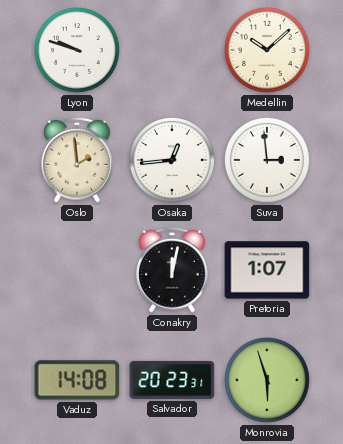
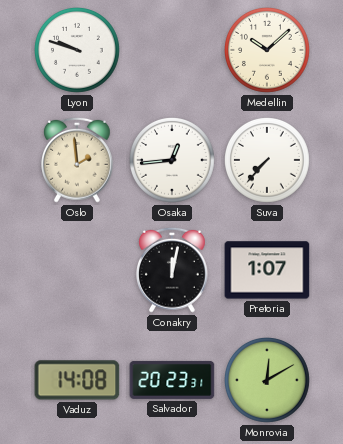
Suva: 2:59 -> 7:37 (268, 161)
Monrovia: 5:57 -> 12:10 (268, 381)
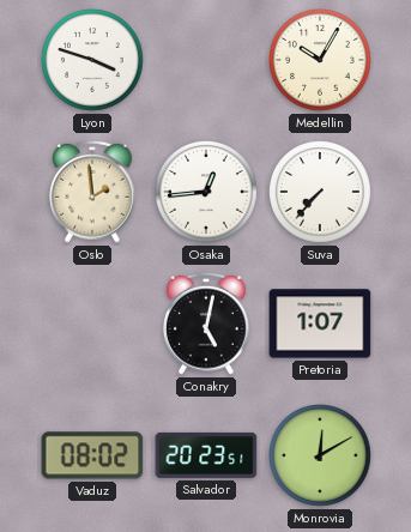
Lyon: 9:48 -> 3:48 (93, 61)
Medellin: 10:08 -> 10:05 (321, 61)
Conakry: 12:02 -> 5:02 (207, 324)
Vaduz: 14:08 -> 08:02 (92, 455)
Salvador: 20:23:31 -> 20:23:51 (206, 455)
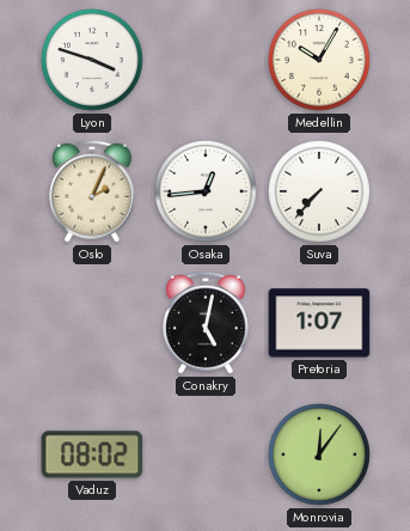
Oslo: 1:59 -> 2:04 (93, 191)
Salvador: 20:23 -> none (206, 455)
Monrovia: 12:10 -> 12:06 (320, 456)
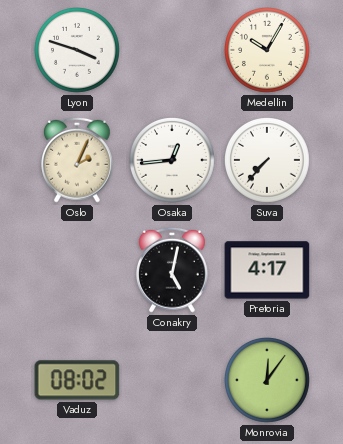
Pretoria: 1:07 -> 4:17 (267, 270)
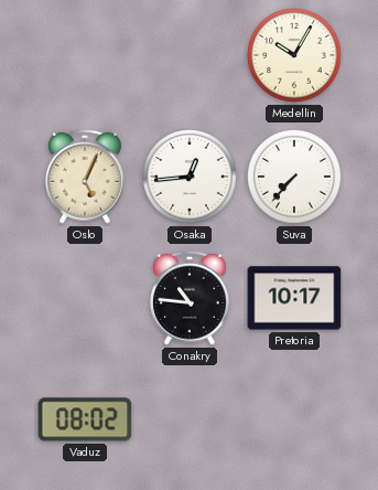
Lyon: 3:48 -> none (78, 51)
Oslo: 2:04 -> 5:04 (86, 177)
Conakry: 5:02 -> 10:46 (191, 298)
Pretoria: 4:17 -> 10:17 (294, 298)
Monrovia: 12:06 -> none (268, 381)
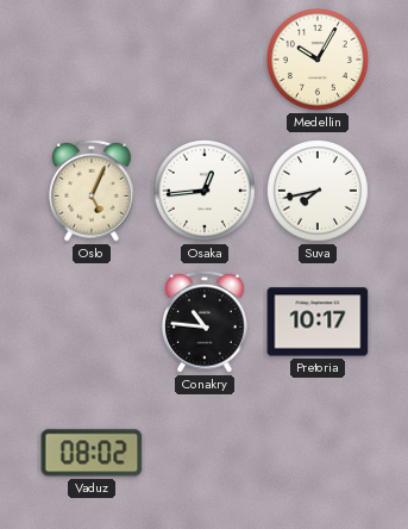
Suva: 7:37 -> 7:43 (319, 192)
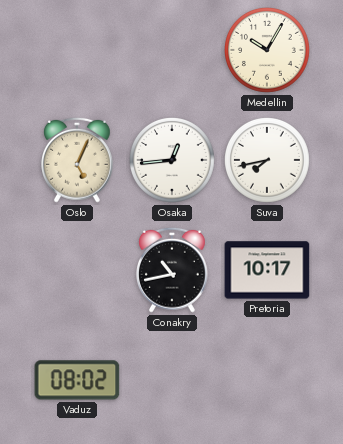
Conakry: 10:46 -> 10:43 (173, 270)
